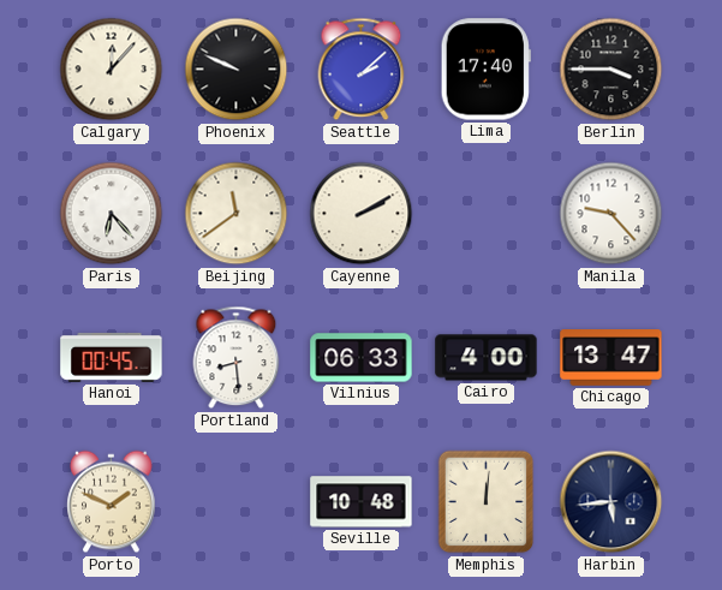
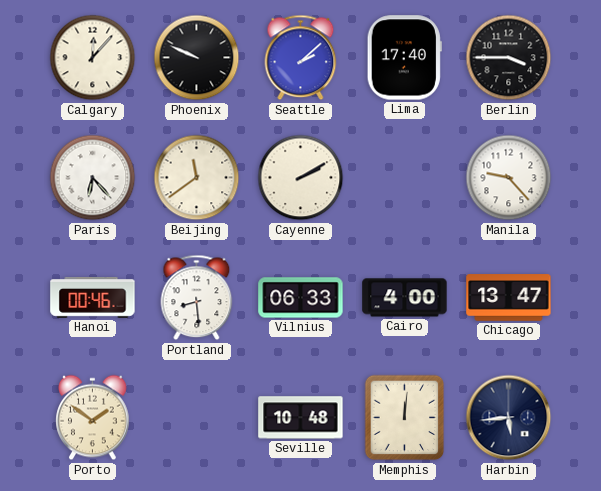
Hanoi: 00:45 -> 00:46 (93, 297)
Porto: 1:49 -> 1:51 (93, 418)
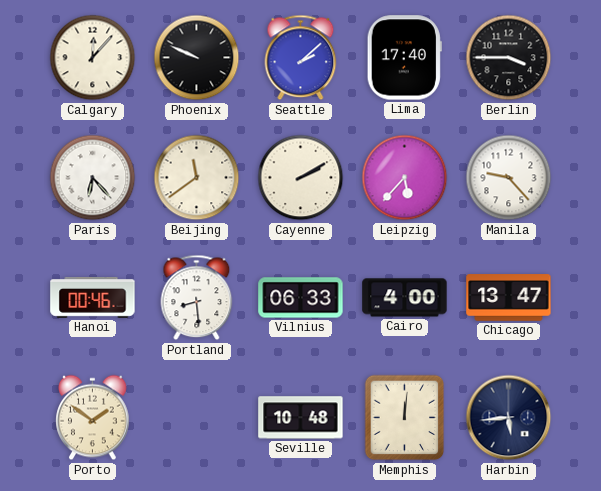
Leipzig: none -> 5:37 (405, 178)
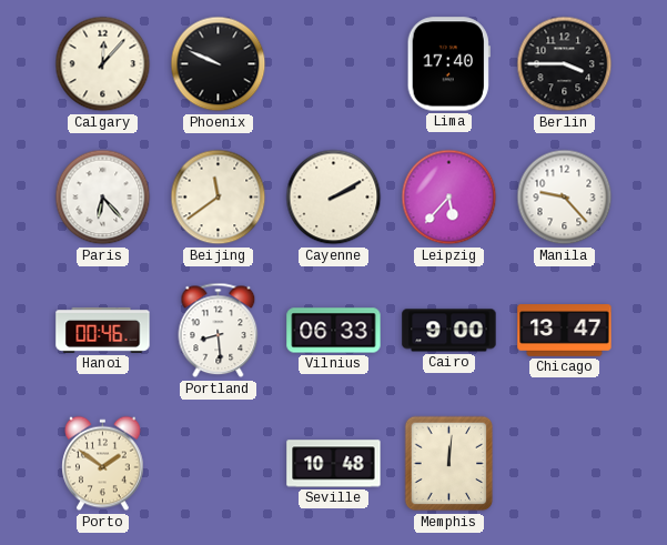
Seattle: 2:08 -> none (301, 58)
Cairo: 4:00 -> 9:00 (449, 331)
Harbin: 5:44 -> none (509, 418)
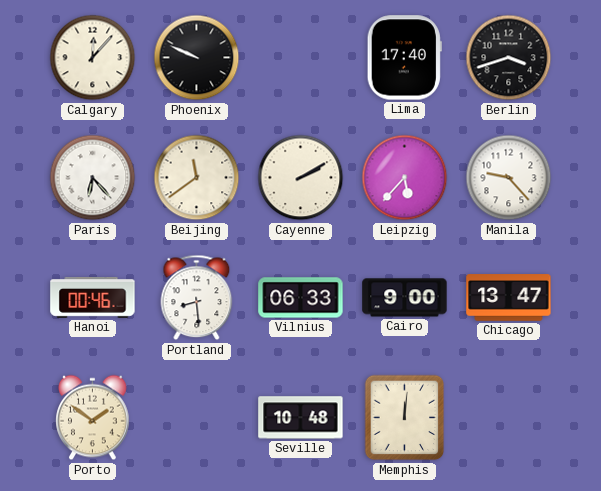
Berlin: 3:45 -> 3:42 (509, 58)
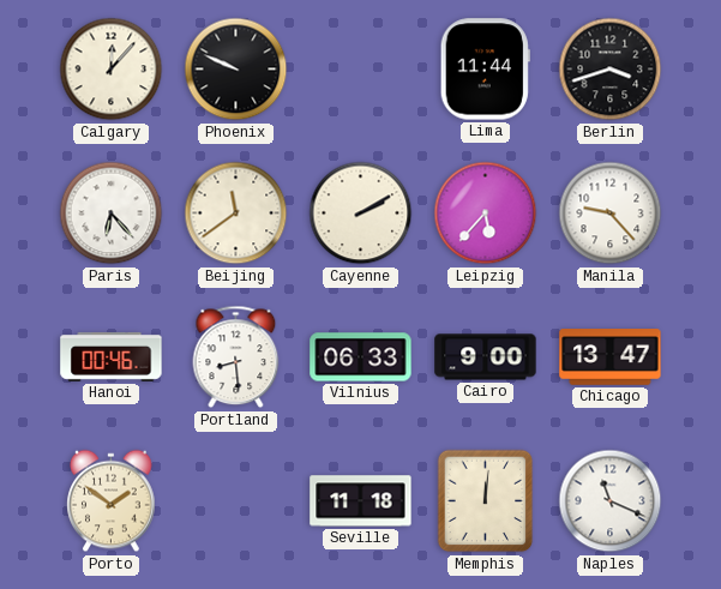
Lima: 17:40 -> 11:44 (485, 70)
Seville: 10:48 -> 11:18 (361, 501)
Naples: none -> 11:19 (611, 501)
